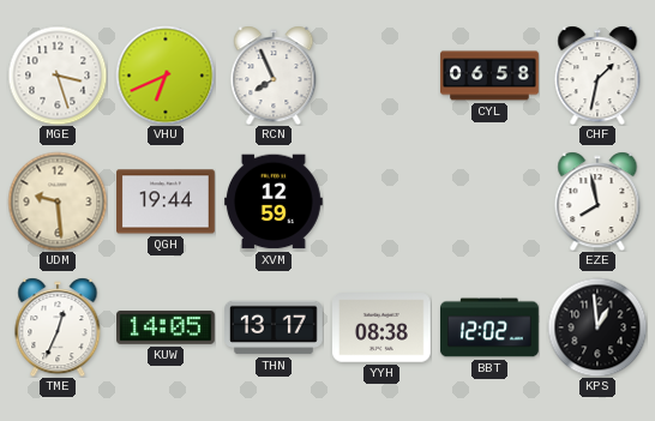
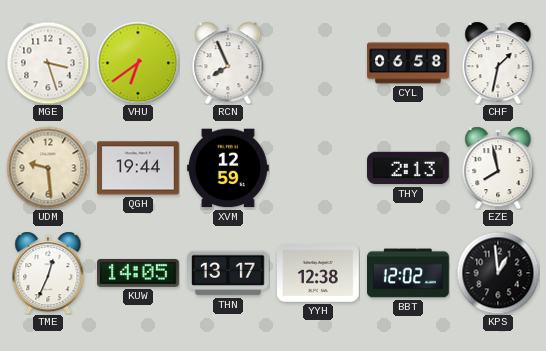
VHU: 6:41 -> 6:39 (138, 63)
THY: none -> 2:13 (409, 168)
YYH: 08:38 -> 12:38 (319, 273)
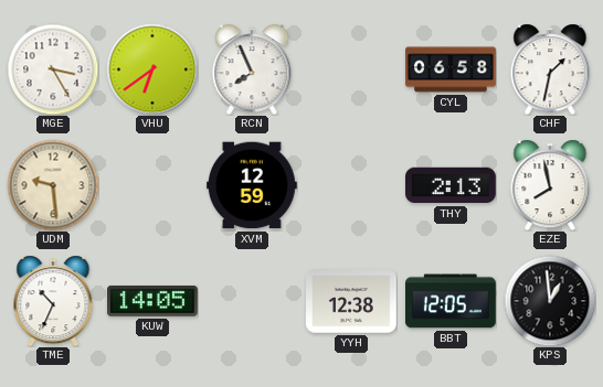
MGE: 3:27 -> 3:25 (53, 69)
QGH: 19:44 -> none (139, 168)
TME: 12:34 -> 10:34 (53, 301)
THN: 13:17 -> none (229, 273)
BBT: 12:02 -> 12:05 (452, 301)
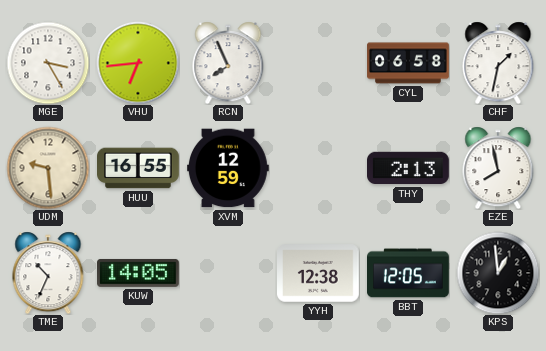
VHU: 6:39 -> 6:44 (138, 63)
HUU: none -> 16:55 (139, 168)
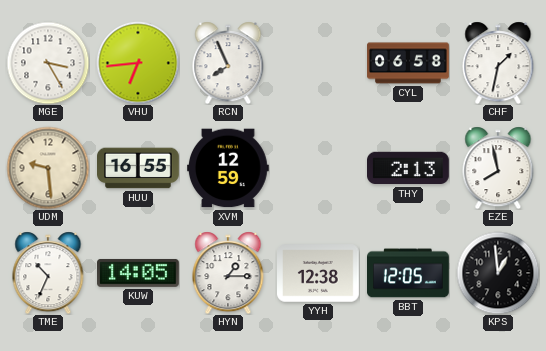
HYN: none -> 1:15 (228, 273)
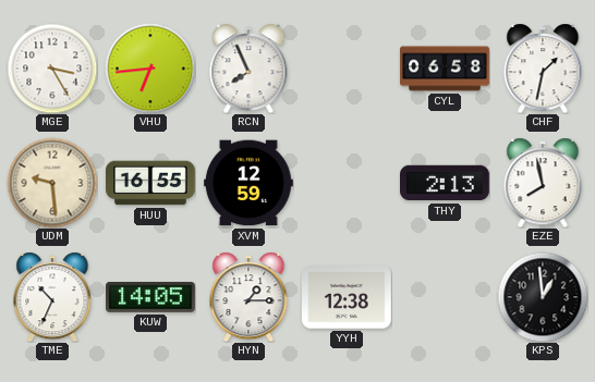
BBT: 12:05 -> none (409, 273)
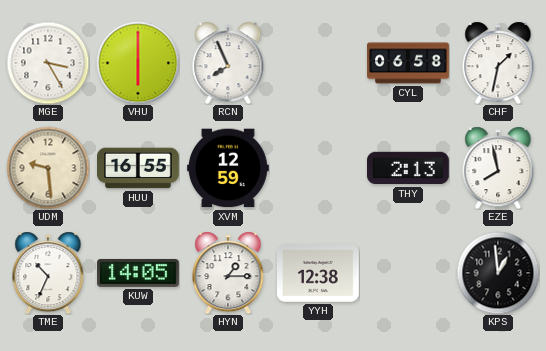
VHU: 6:44 -> 6:00 (138, 63)
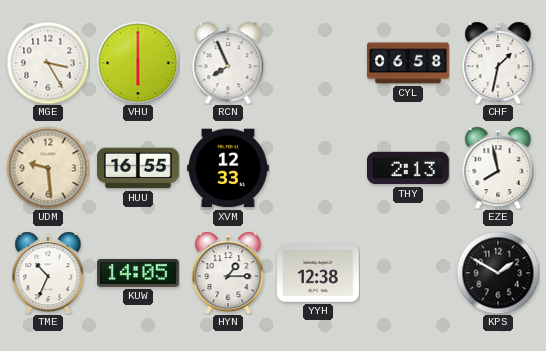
XVM: 12:59 -> 12:33 (229, 168)
KPS: 12:59 -> 1:50 (498, 273)
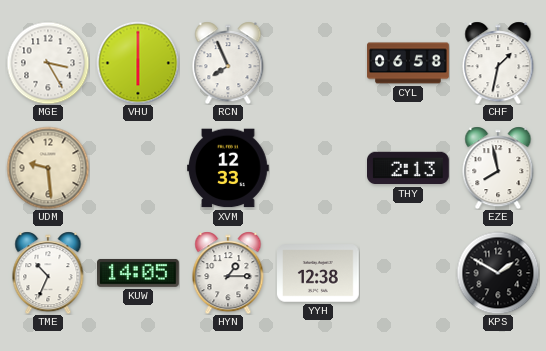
HUU: 16:55 -> none (139, 168)
